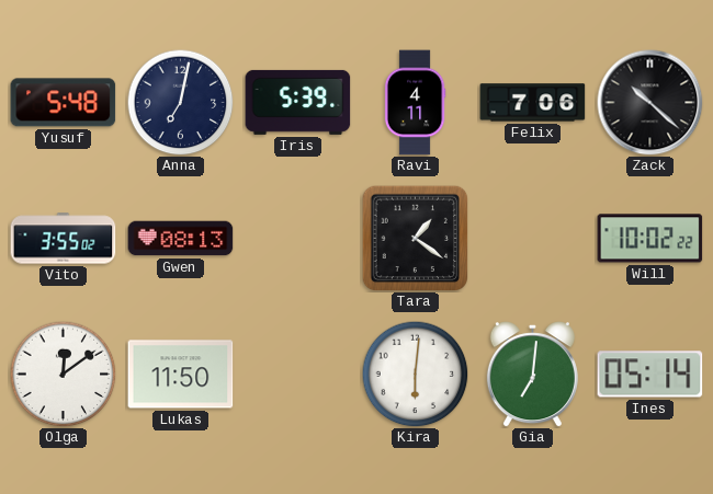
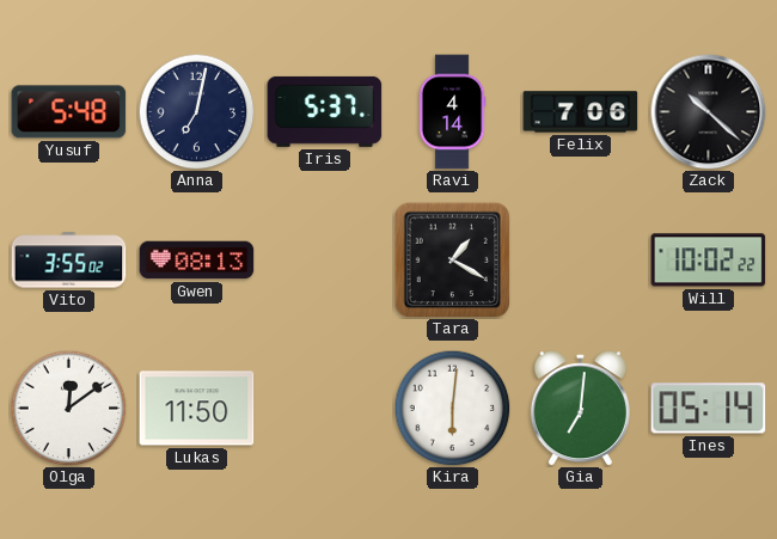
Iris: 5:39 -> 5:37 (325, 111)
Ravi: 4:11 -> 4:14 (452, 112)
Tara: 1:21 -> 1:20 (452, 259)
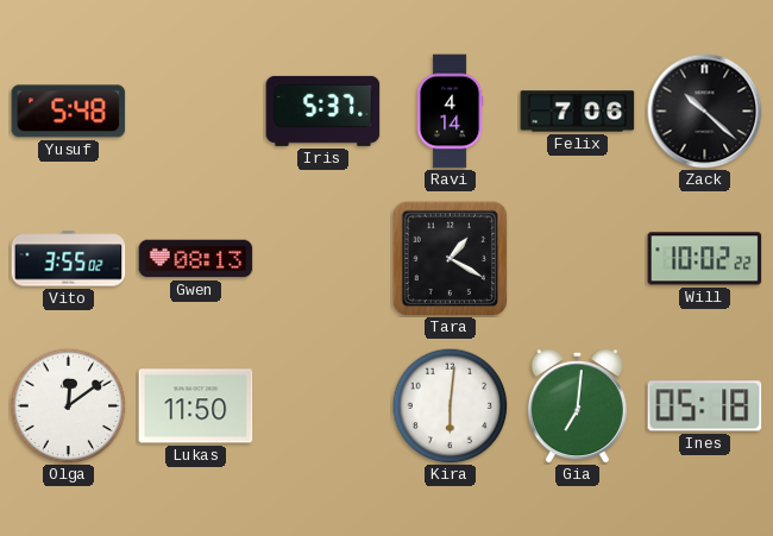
Anna: 7:02 -> none (196, 111)
Ines: 05:14 -> 05:18 (705, 406)
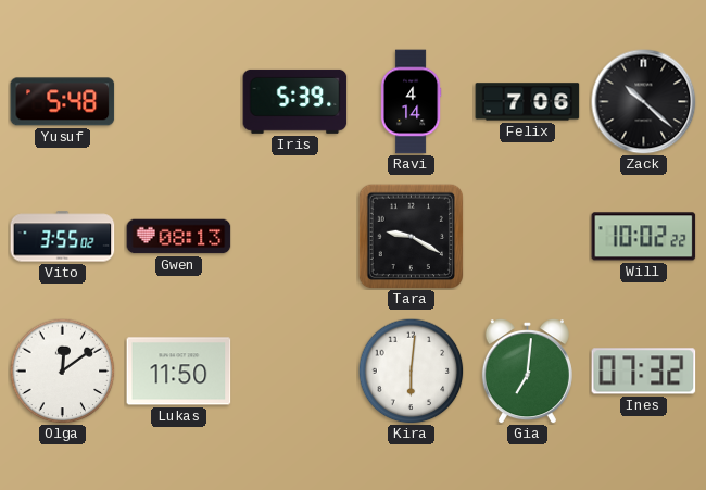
Iris: 5:37 -> 5:39 (295, 101)
Tara: 1:20 -> 9:20 (411, 236)
Ines: 05:18 -> 07:32 (644, 372)
